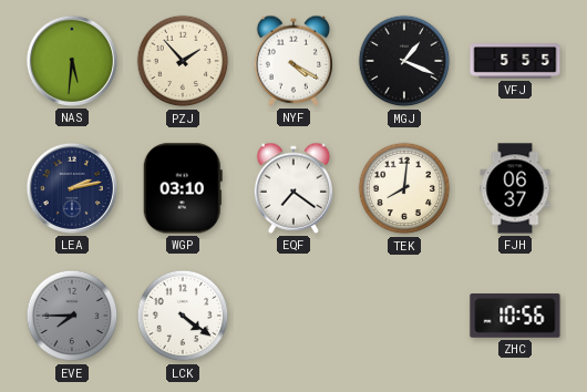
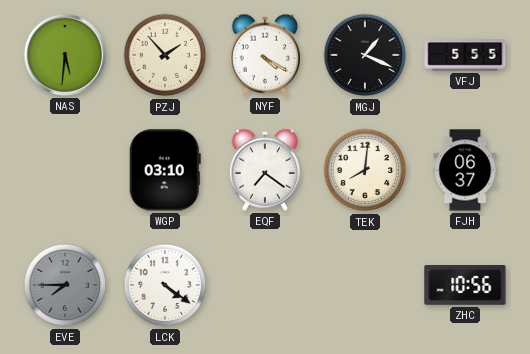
LEA: 2:13 -> none (72, 188)
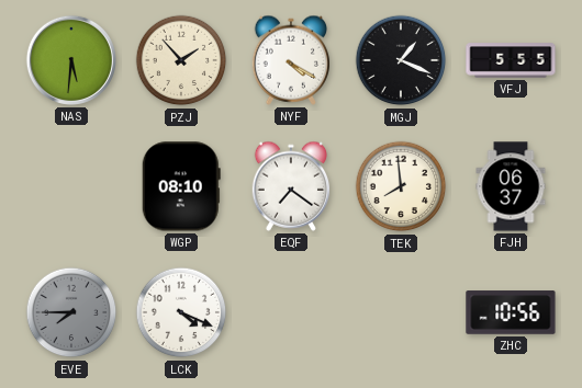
WGP: 03:10 -> 08:10 (181, 186)
TEK: 8:01 -> 7:59 (401, 186)
LCK: 4:21 -> 4:19 (181, 312)
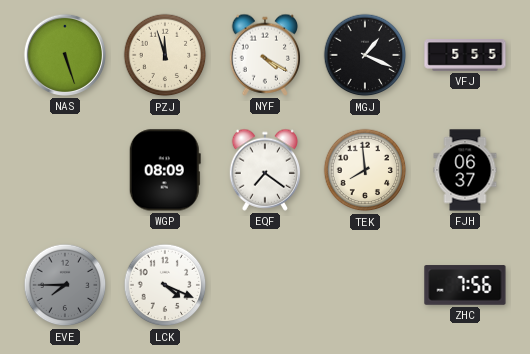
NAS: 5:31 -> 5:27 (65, 55)
PZJ: 1:53 -> 11:57 (165, 55)
WGP: 08:10 -> 08:09 (165, 170)
ZHC: 10:56 -> 7:56 (465, 285)
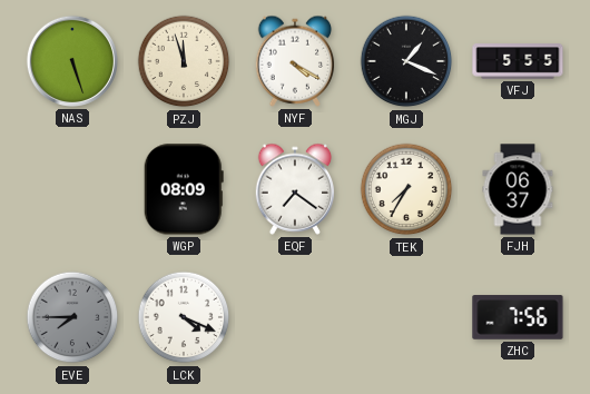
TEK: 7:59 -> 7:35 (406, 189)
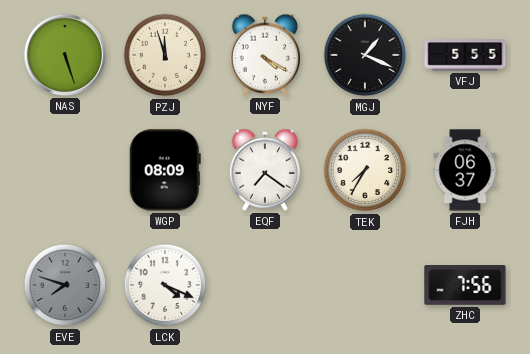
EVE: 7:45 -> 7:48 (65, 285)
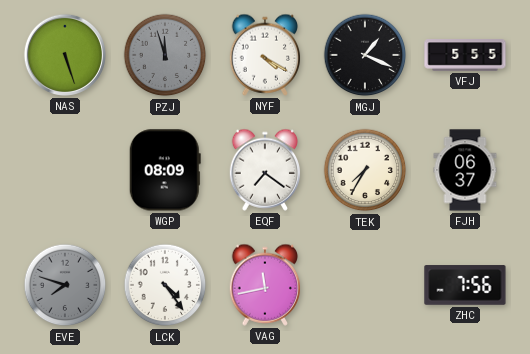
PZJ dial: cream -> grey (165, 55)
LCK: 4:19 -> 4:24 (165, 285)
VAG: none -> 11:43 (265, 285)
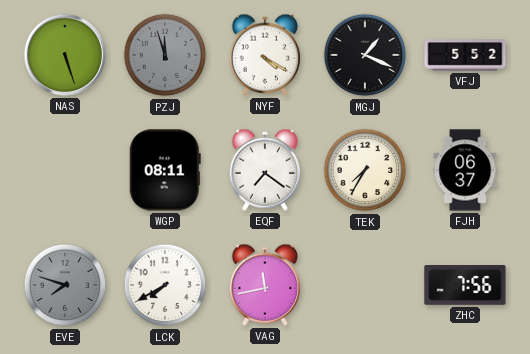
VFJ: 5:55 -> 5:52 (465, 55)
WGP: 08:09 -> 08:11 (165, 170)
LCK: 4:24 -> 7:40 (165, 285)
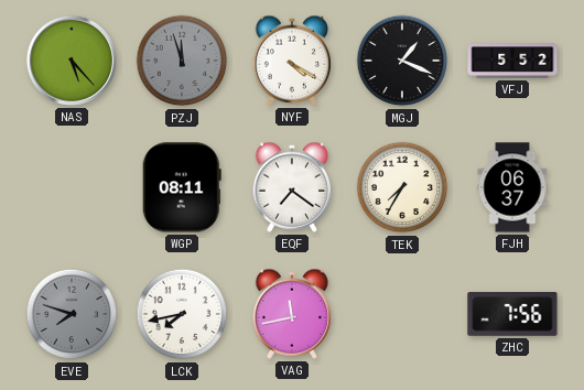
NAS: 5:27 -> 5:23 (72, 61)
LCK: 7:40 -> 7:43 (182, 314)
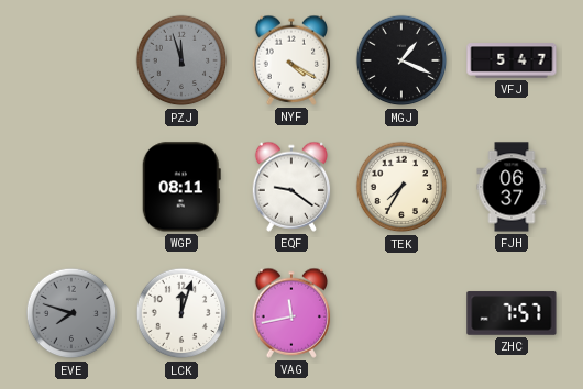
NAS: 5:23 -> none (72, 61)
VFJ: 5:52 -> 5:47 (512, 60)
EQF: 7:21 -> 9:21 (291, 187)
LCK: 7:43 -> 12:03 (182, 313)
ZHC: 7:56 -> 7:57 (512, 313)
